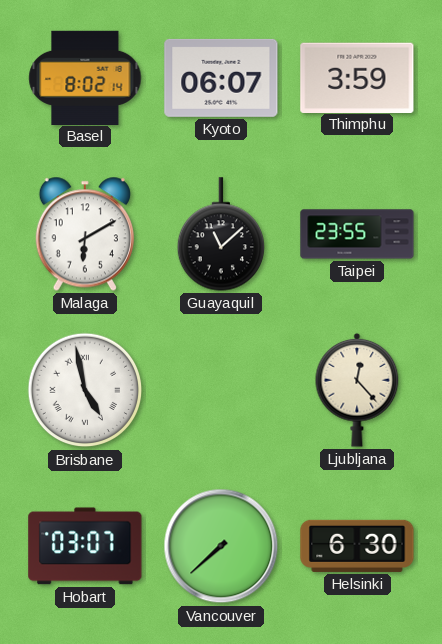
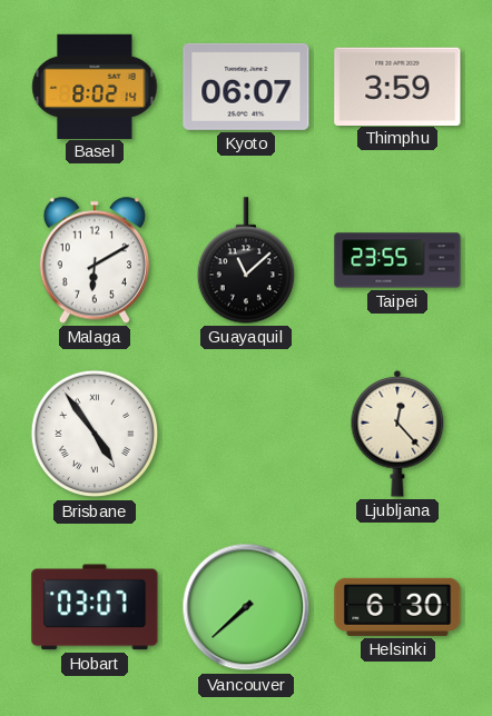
Brisbane: 4:58 -> 4:54 (95, 434)
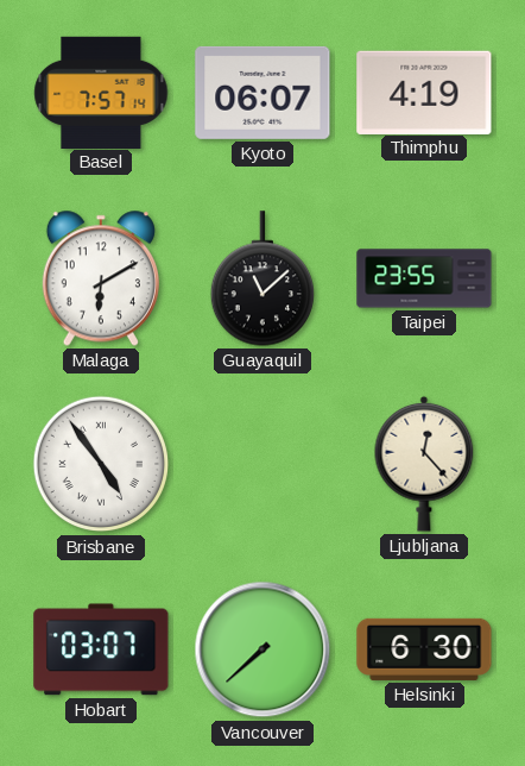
Basel: 8:02 -> 7:57 (101, 92)
Thimphu: 3:59 -> 4:19 (424, 92)
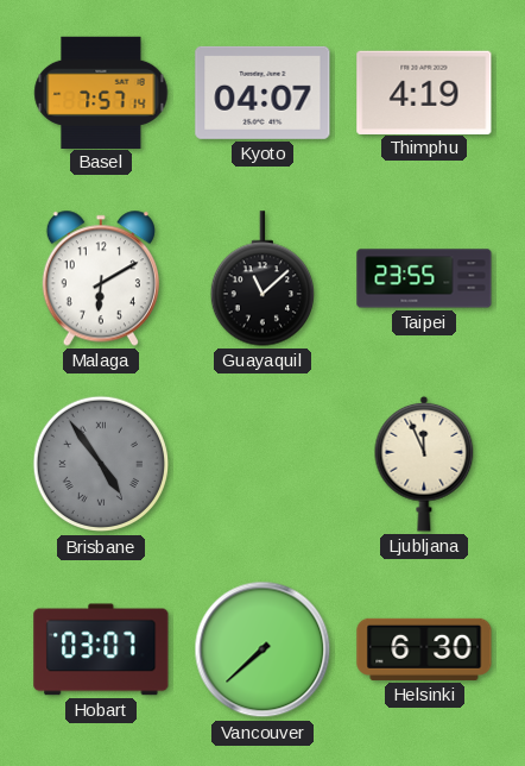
Kyoto: 06:07 -> 04:07 (262, 93)
Brisbane dial: white -> grey (101, 464)
Ljubljana: 12:23 -> 11:56 (424, 464)
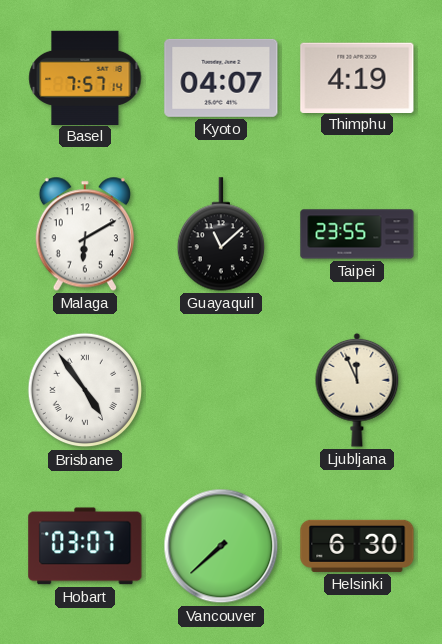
Brisbane dial: grey -> white (85, 390)
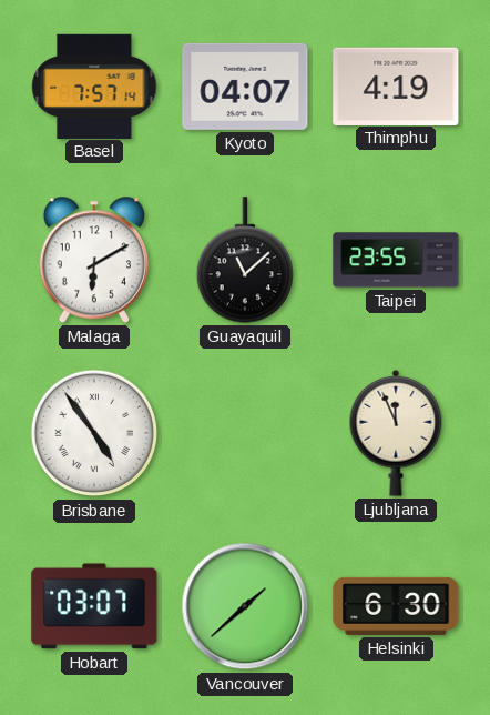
Vancouver: 7:38 -> 1:38 (245, 606)
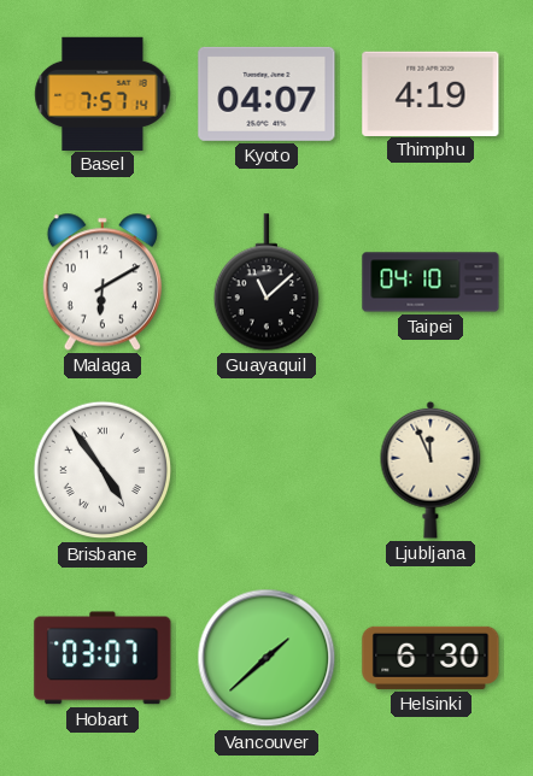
Taipei: 23:55 -> 04:10 (430, 282)
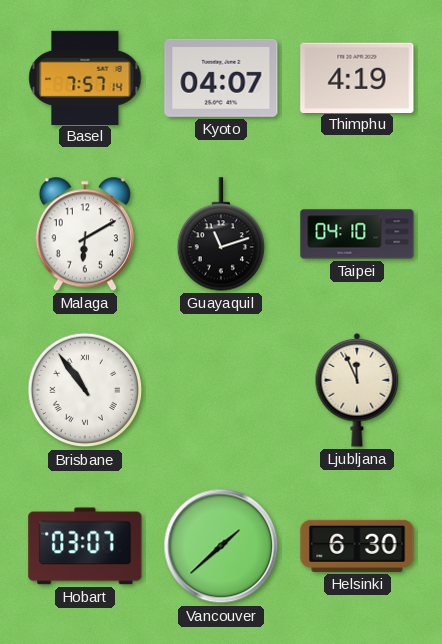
Guayaquil: 11:08 -> 11:12 (220, 234)
Brisbane: 4:54 -> 10:54 (85, 390)
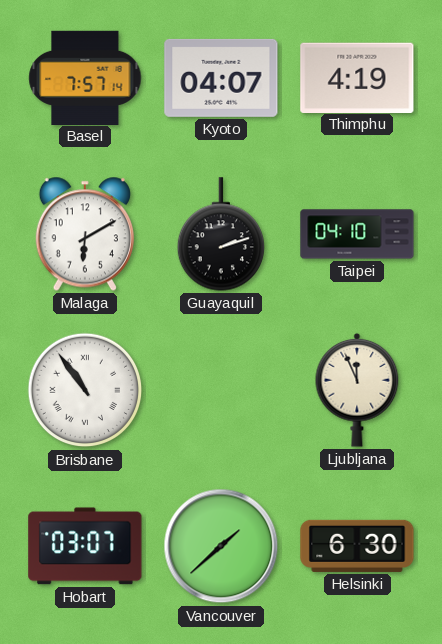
Guayaquil: 11:12 -> 2:12 (220, 234)
